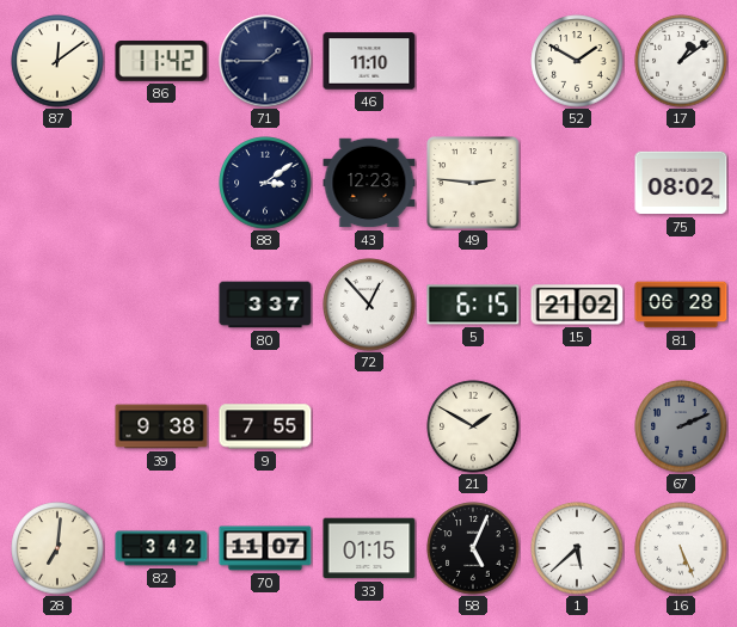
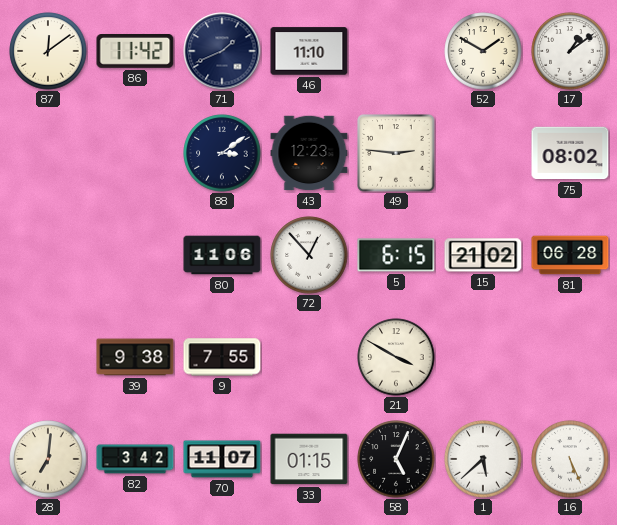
71: 1:45 -> 1:41 (222, 51)
80: 3:37 -> 11:06 (222, 255)
21: 1:50 -> 3:50 (396, 357)
67: 2:11 -> none (681, 426)
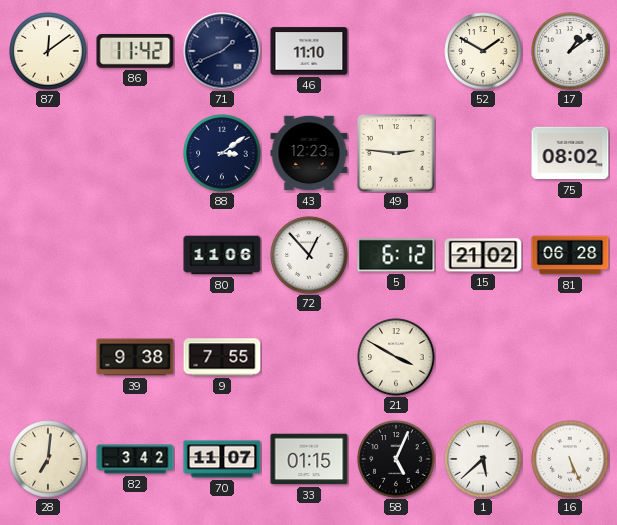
5: 6:15 -> 6:12 (396, 255)
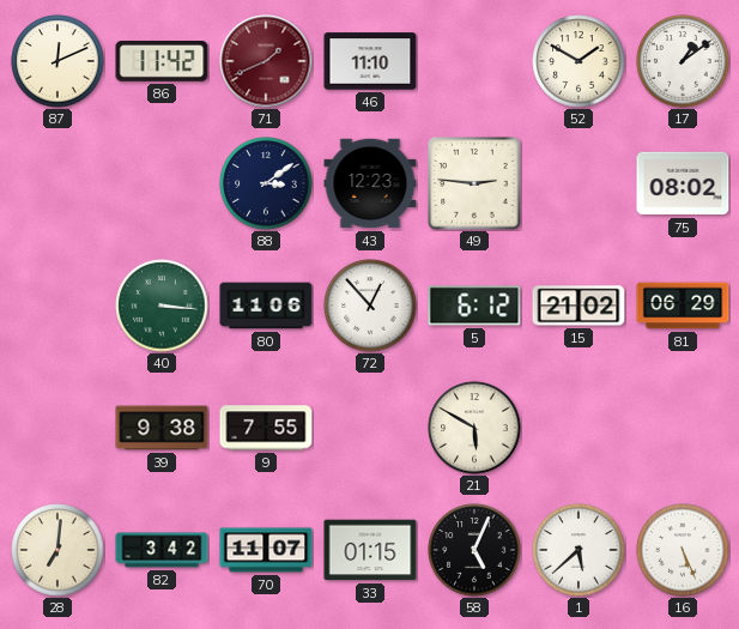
87: 12:09 -> 12:11 (57, 61)
71 dial: navy -> burgundy (266, 61)
40: none -> 3:16 (162, 306)
81: 06:28 -> 06:29 (683, 306)
21: 3:50 -> 5:50 (474, 428)
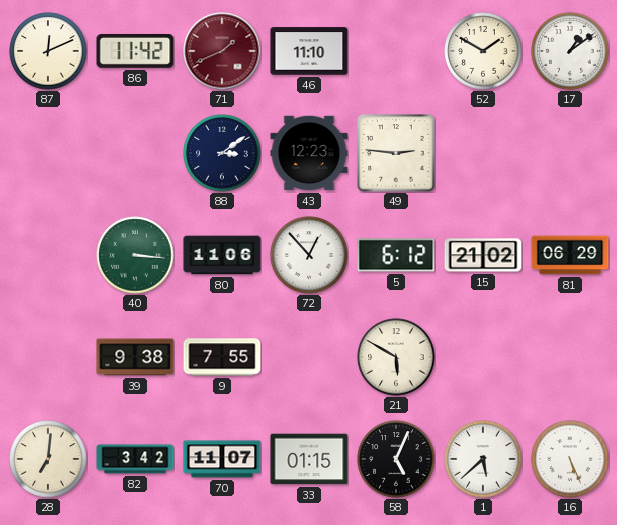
75: 08:02 -> none (683, 183)
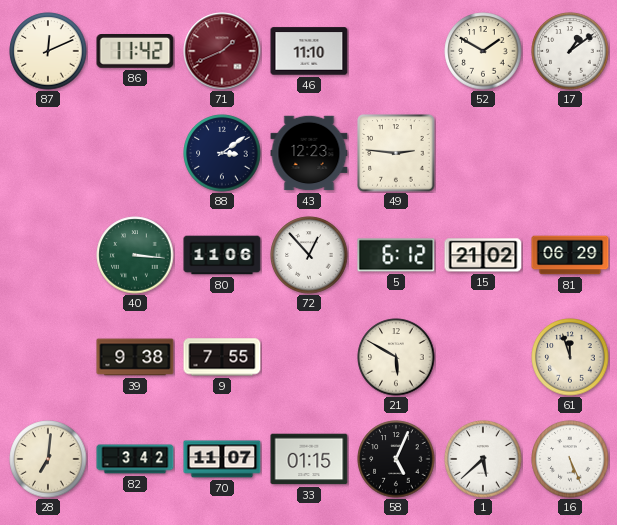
61: none -> 11:57 (570, 357)
